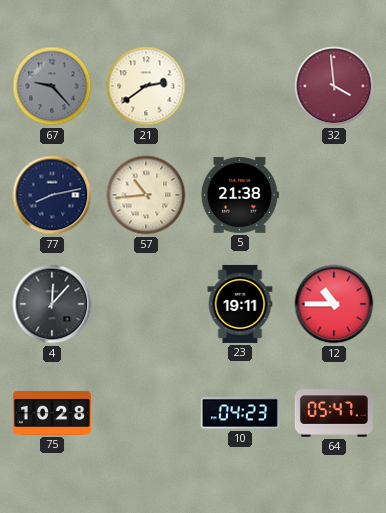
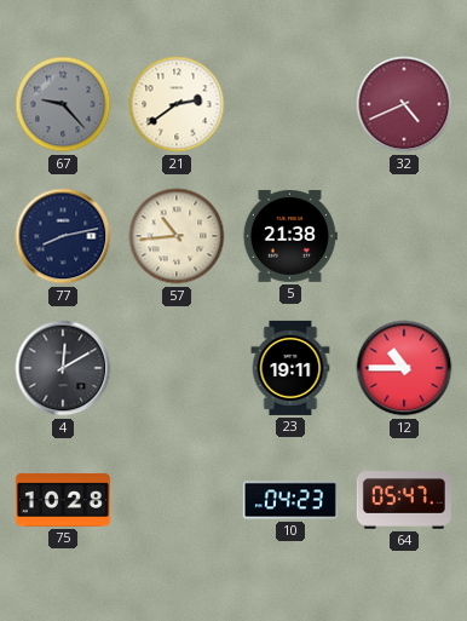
32: 3:59 -> 4:41 (404, 104)
4: 12:07 -> 12:10 (63, 368)
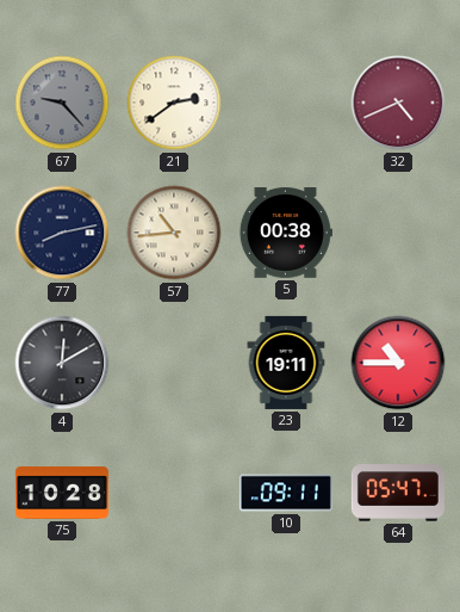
5: 21:38 -> 00:38 (286, 234)
10: 04:23 -> 09:11 (286, 493)
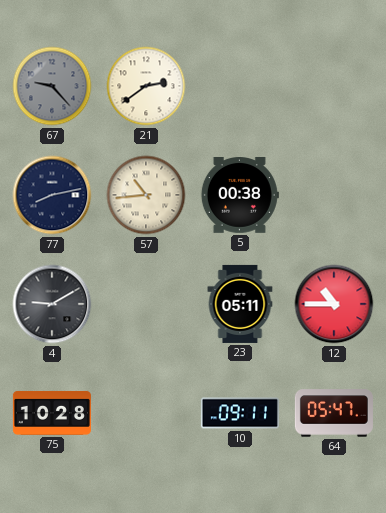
32: 4:41 -> none (398, 103)
4: 12:10 -> 9:10 (52, 304)
23: 19:11 -> 05:11 (240, 304)
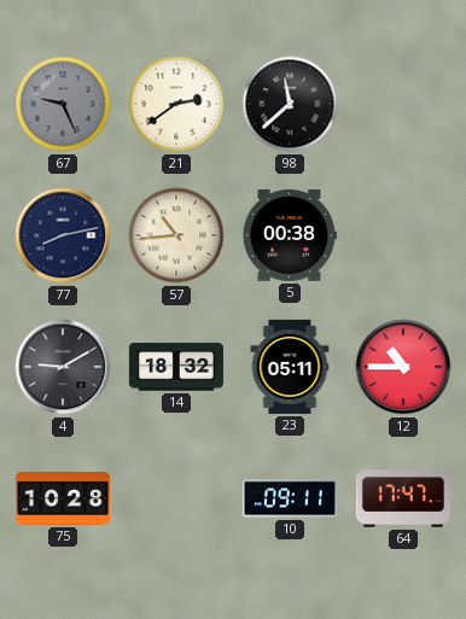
67: 9:23 -> 9:26 (63, 104)
98: none -> 11:38 (290, 104)
14: none -> 18:32 (176, 367)
64: 05:47 -> 17:47 (403, 498)
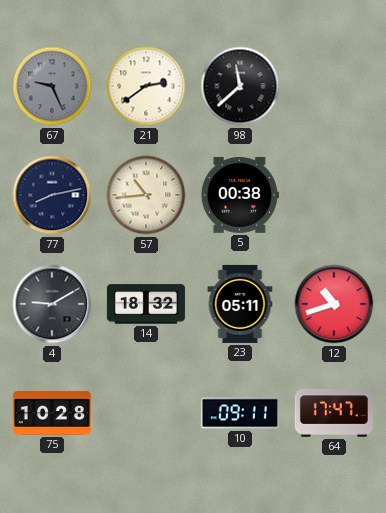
12: 10:45 -> 10:42 (334, 304)
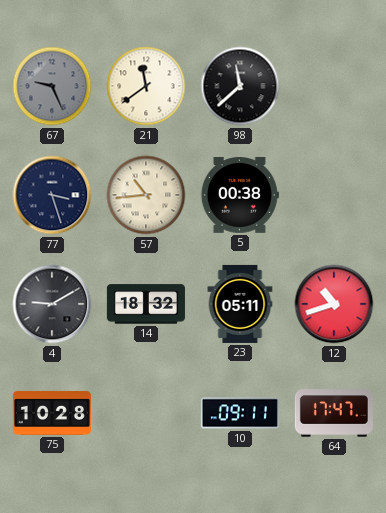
21: 2:39 -> 11:39 (146, 86)
77: 8:13 -> 3:27 (52, 195)
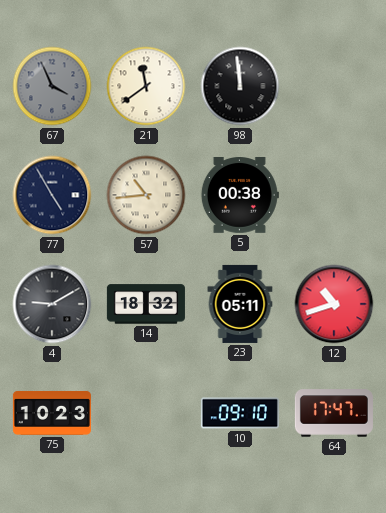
67: 9:26 -> 3:56 (52, 86)
98: 11:38 -> 11:59 (240, 86)
77: 3:27 -> 4:55 (52, 195)
75: 10:28 -> 10:23 (52, 413)
10: 09:11 -> 09:10 (240, 413)
